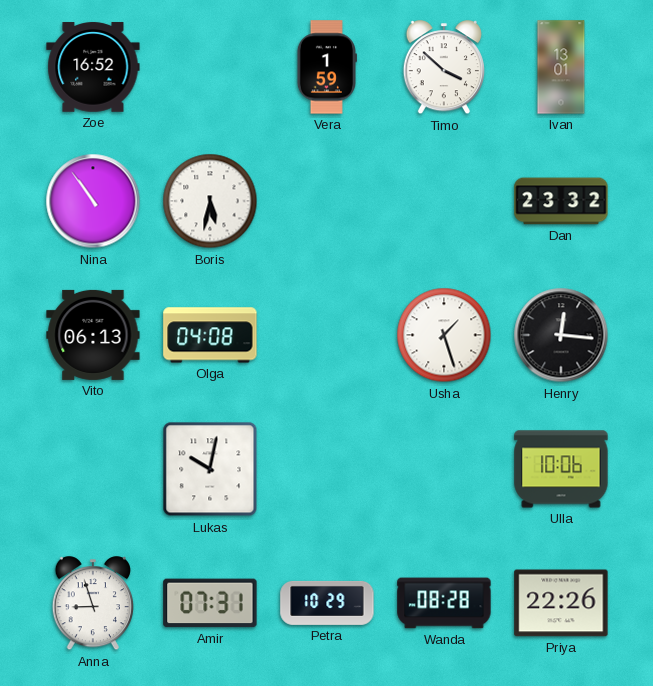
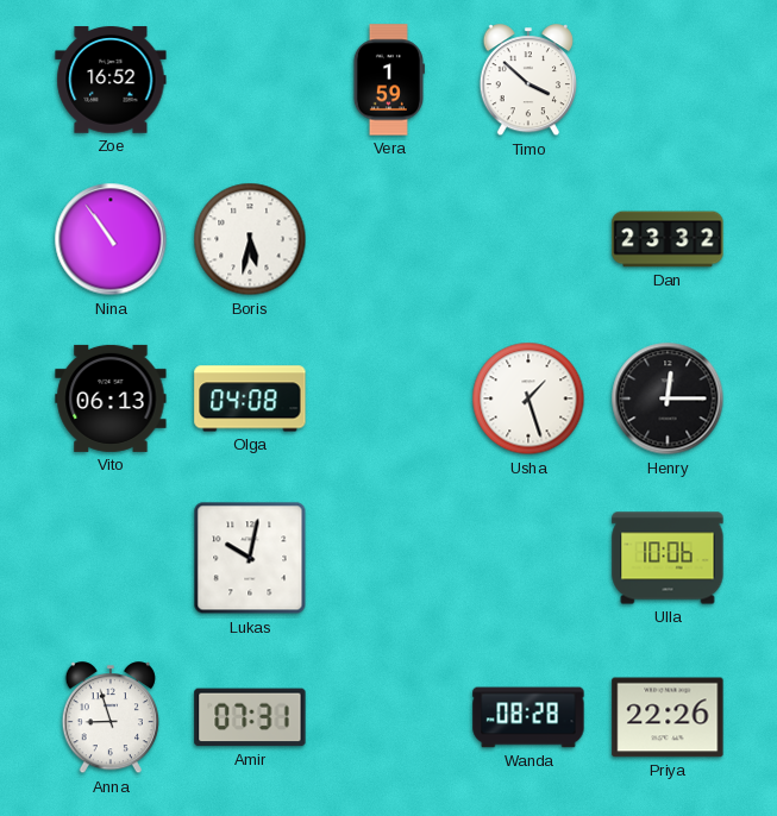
Ivan: 13:01 -> none (561, 67)
Henry: 12:16 -> 12:15 (668, 398)
Petra: 10:29 -> none (327, 603)
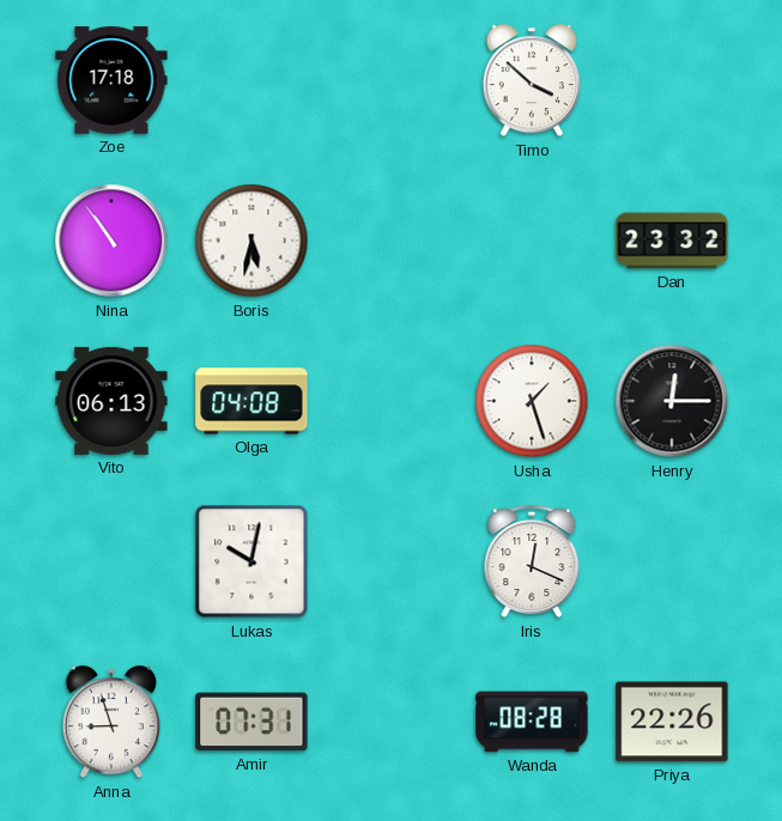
Zoe: 16:52 -> 17:18 (111, 80)
Vera: 1:59 -> none (388, 80)
Iris: none -> 12:19 (532, 562)
Ulla: 10:06 -> none (668, 558)
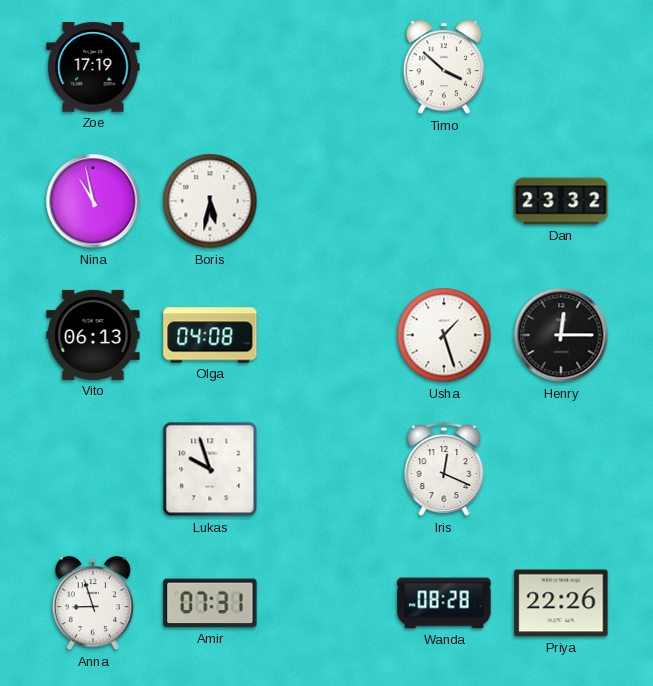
Zoe: 17:18 -> 17:19 (93, 67)
Nina: 10:54 -> 10:58 (93, 201)
Lukas: 10:02 -> 9:57 (210, 469)
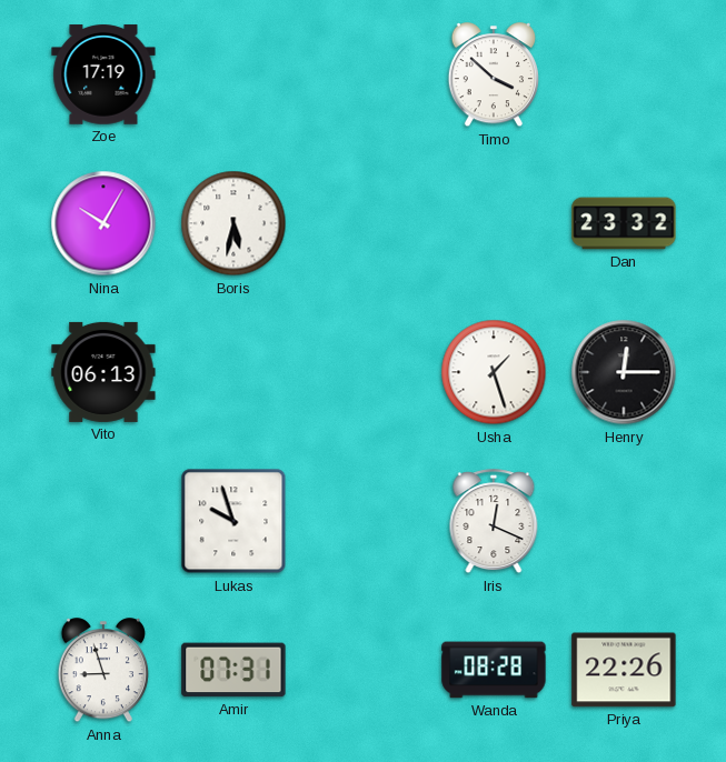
Nina: 10:58 -> 10:05 (103, 223)
Olga: 04:08 -> none (210, 335)
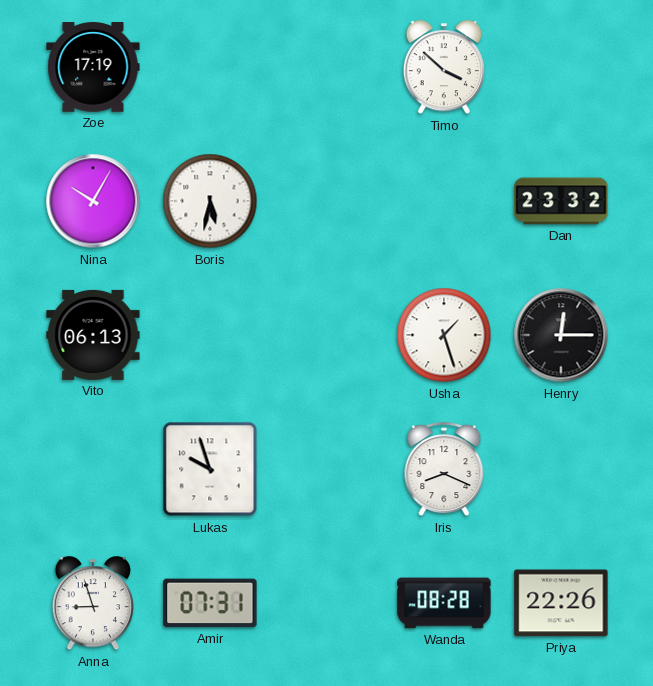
Iris: 12:19 -> 8:19 (444, 470)
